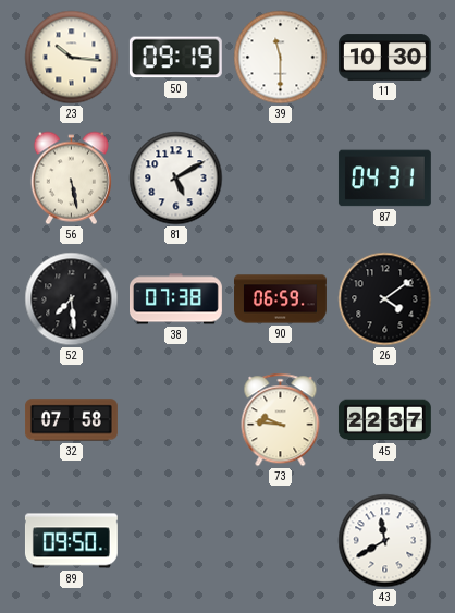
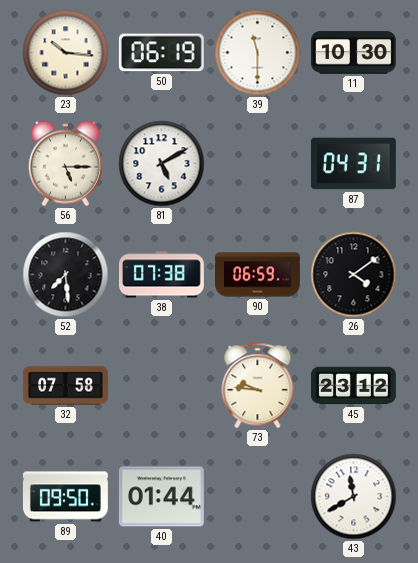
50: 09:19 -> 06:19 (161, 53)
56: 5:28 -> 5:15 (65, 164)
45: 22:37 -> 23:12 (353, 386)
40: none -> 01:44 (161, 497)
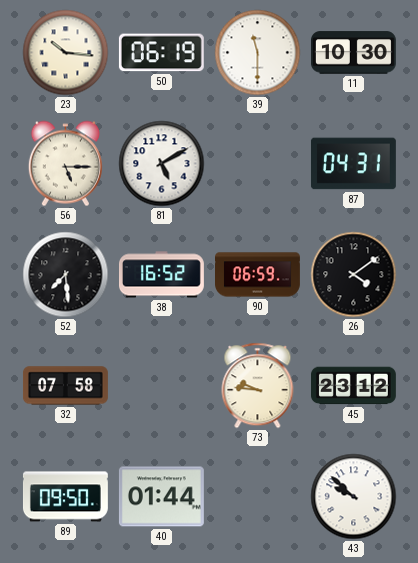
38: 07:38 -> 16:52 (162, 275)
43: 11:40 -> 9:52 (354, 497)
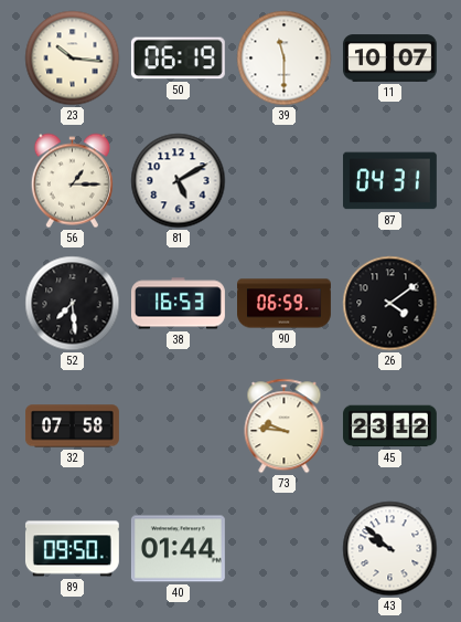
11: 10:30 -> 10:07 (389, 59)
56: 5:15 -> 1:15 (72, 181)
38: 16:52 -> 16:53 (179, 304)
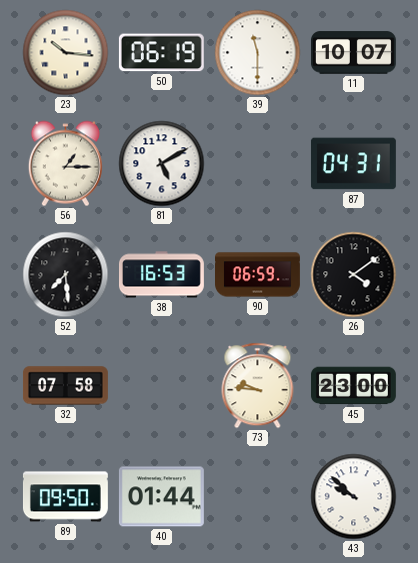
45: 23:12 -> 23:00 (353, 386)
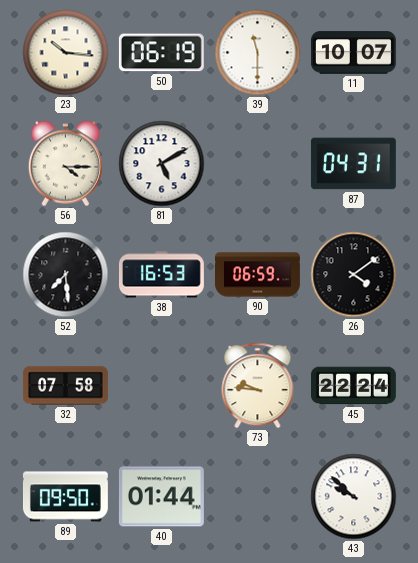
56: 1:15 -> 4:15 (65, 164)
45: 23:00 -> 22:24 (353, 386)
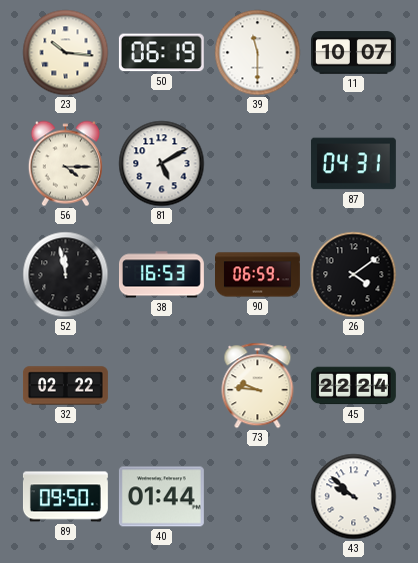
52: 7:29 -> 11:58 (66, 275)
32: 07:58 -> 02:22 (66, 386)
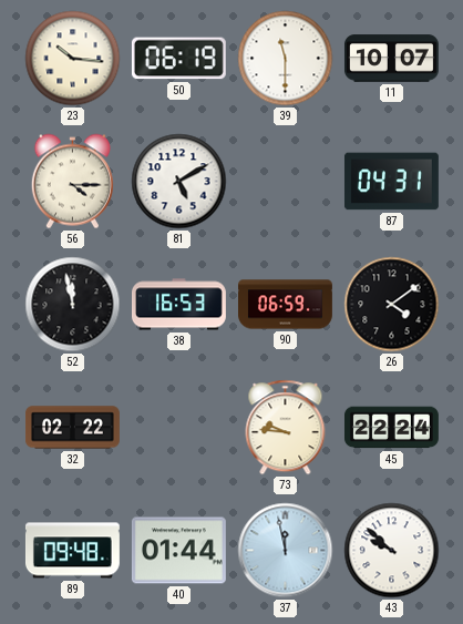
89: 09:50 -> 09:48 (72, 551)
37: none -> 11:58 (286, 551)
